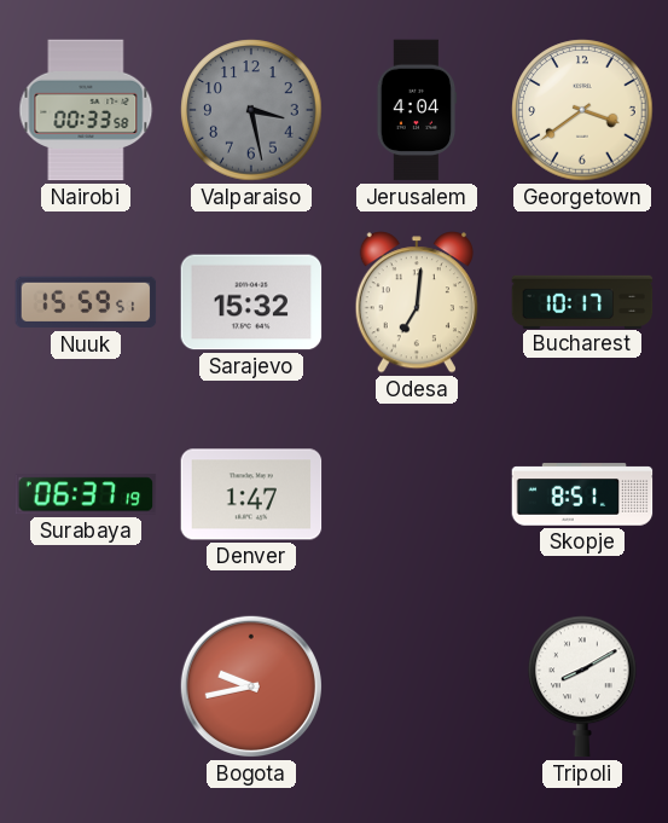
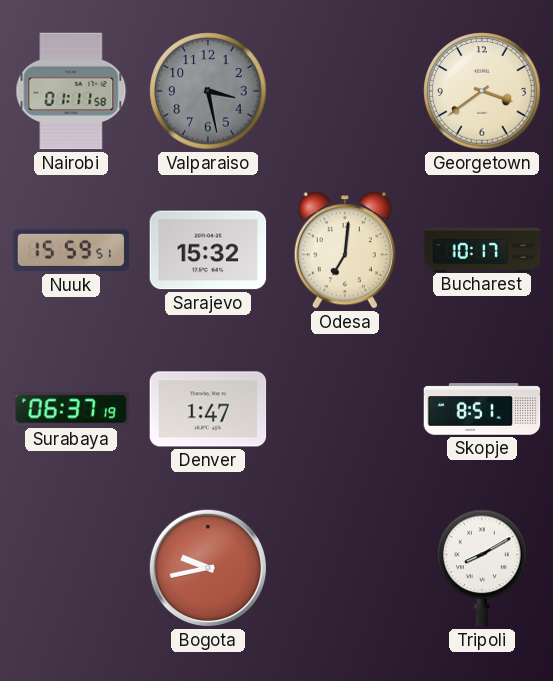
Nairobi: 00:33 -> 01:11 (71, 91)
Jerusalem: 4:04 -> none (417, 110)
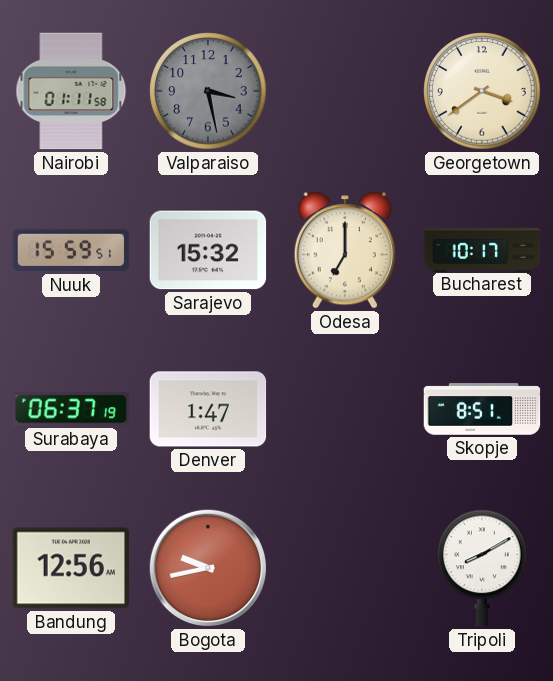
Odesa: 7:01 -> 7:00 (345, 250)
Bandung: none -> 12:56 (71, 568)
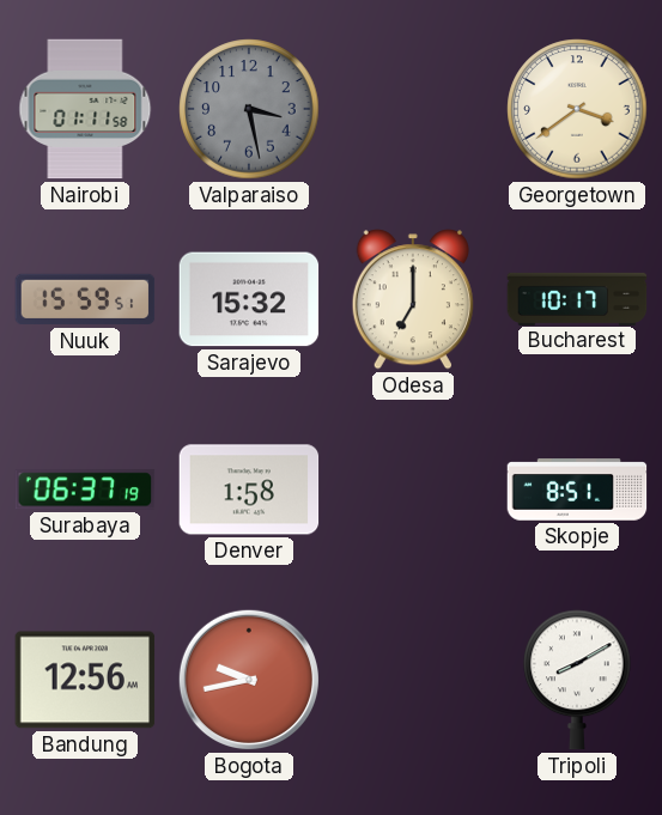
Denver: 1:47 -> 1:58 (249, 489)
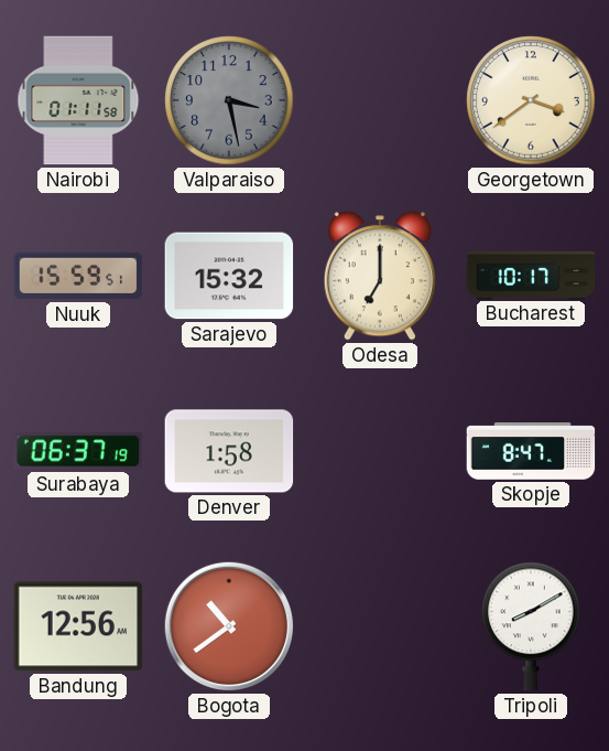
Skopje: 8:51 -> 8:47 (531, 451)
Bogota: 9:43 -> 10:39 (229, 626)
